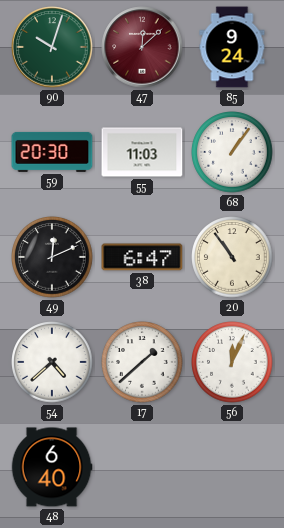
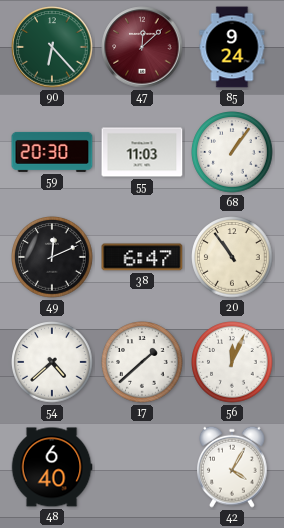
90: 10:03 -> 6:23 (52, 47)
42: none -> 4:05 (233, 467)
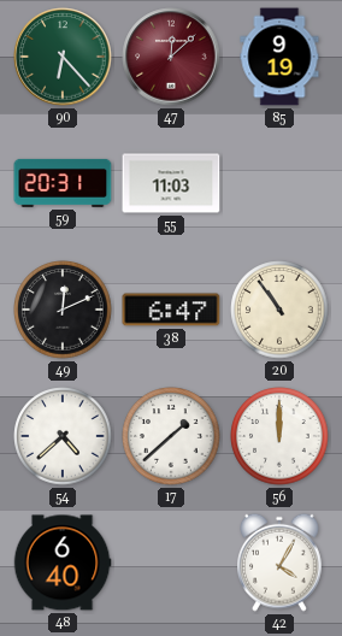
85: 9:24 -> 9:19 (279, 57)
59: 20:30 -> 20:31 (63, 183)
68: 1:06 -> none (232, 152)
56: 12:04 -> 12:00 (279, 436)
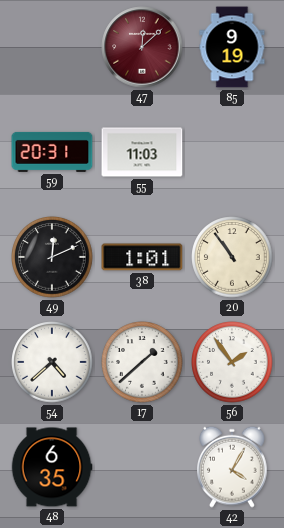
90: 6:23 -> none (63, 57)
38: 6:47 -> 1:01 (142, 257)
56: 12:00 -> 1:54 (232, 362)
48: 6:40 -> 6:35 (52, 467)
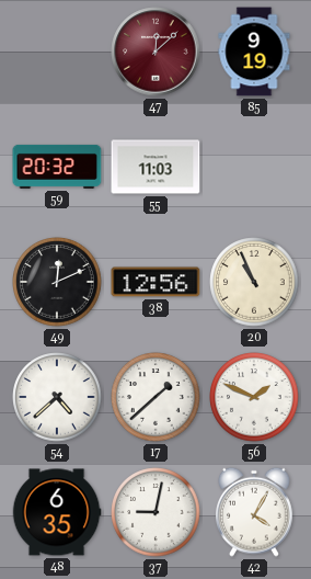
59: 20:31 -> 20:32 (57, 167)
38: 1:01 -> 12:56 (155, 282)
20: 10:54 -> 10:56 (254, 282)
56: 1:54 -> 1:49 (254, 397)
37: none -> 9:02 (155, 512)
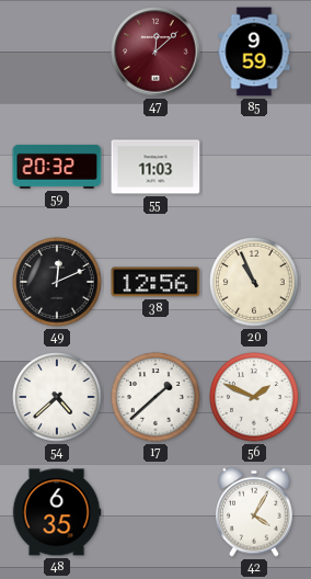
85: 9:19 -> 9:59 (254, 52)
37: 9:02 -> none (155, 512)
